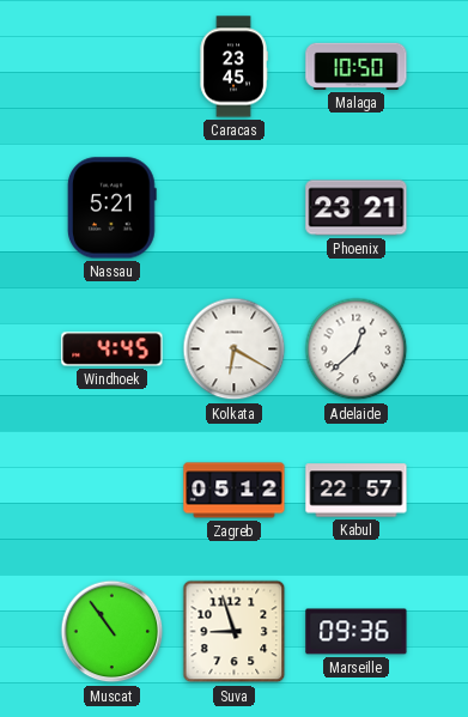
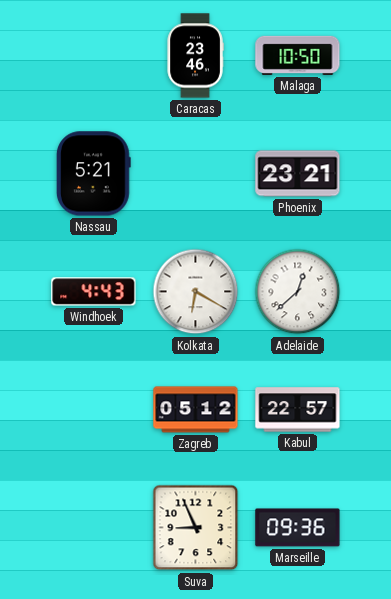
Caracas: 23:45 -> 23:46 (195, 56)
Windhoek: 4:45 -> 4:43 (94, 292)
Muscat: 10:54 -> none (113, 632)
Suva: 8:57 -> 8:56 (196, 528)
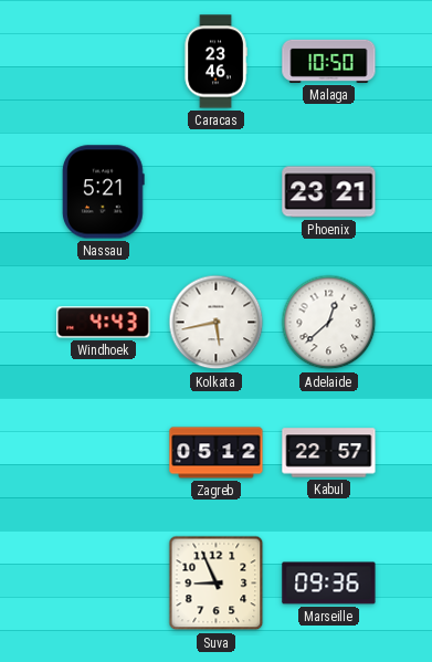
Kolkata: 6:20 -> 5:43 (217, 323)
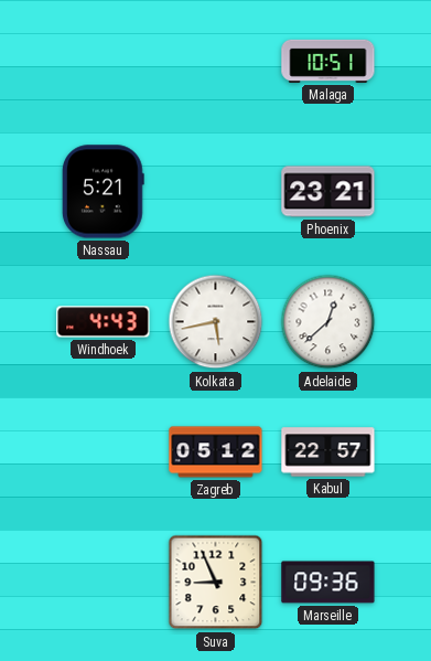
Caracas: 23:46 -> none (215, 62)
Malaga: 10:50 -> 10:51 (328, 61)
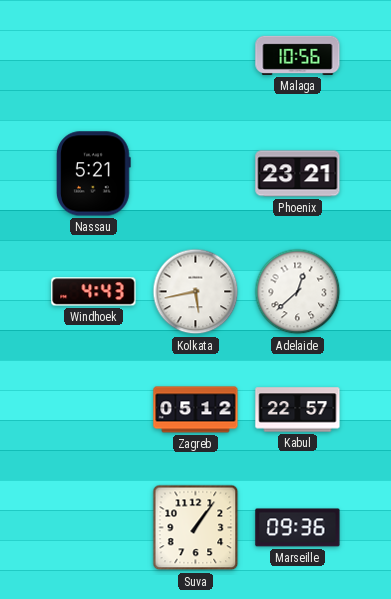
Malaga: 10:51 -> 10:56 (298, 55)
Suva: 8:56 -> 1:06 (196, 528)
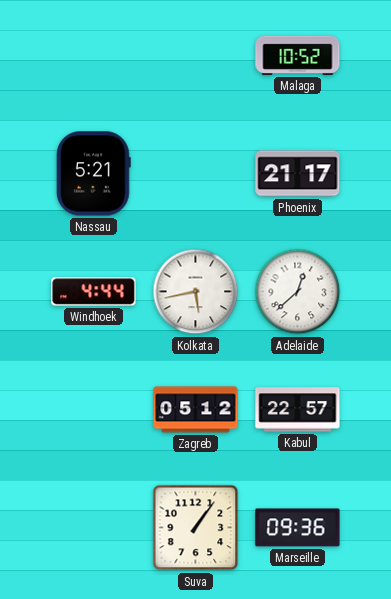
Malaga: 10:56 -> 10:52 (298, 55)
Phoenix: 23:21 -> 21:17 (298, 174)
Windhoek: 4:43 -> 4:44 (94, 292)
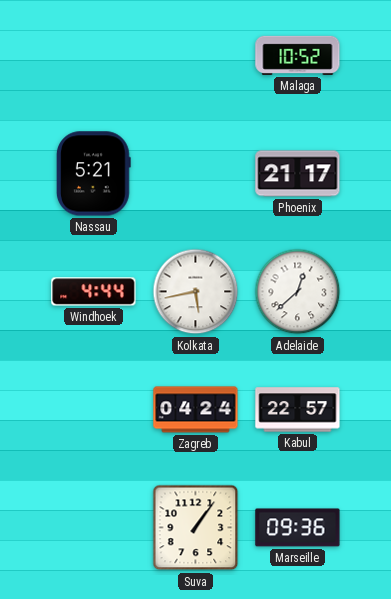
Zagreb: 05:12 -> 04:24 (196, 410)
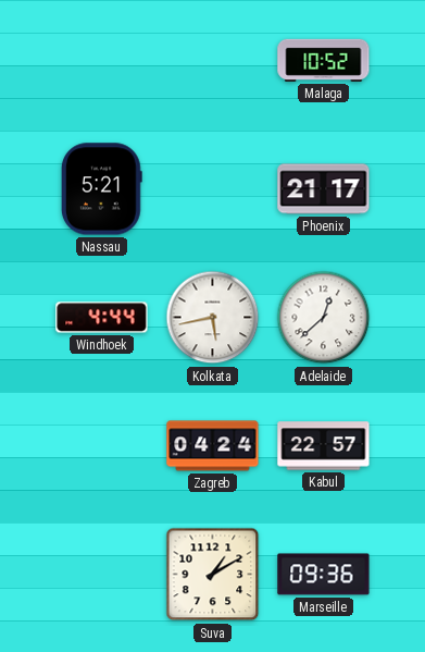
Suva: 1:06 -> 1:10 (213, 575)
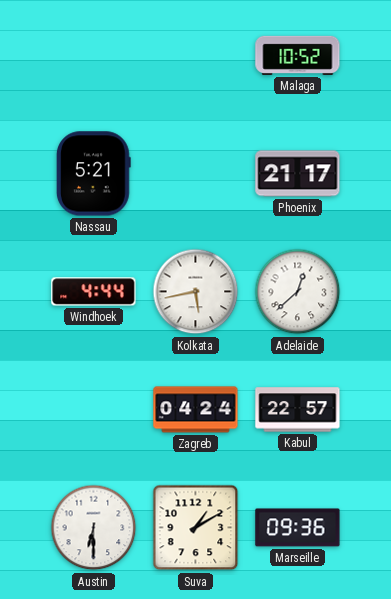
Austin: none -> 6:30 (94, 528)
